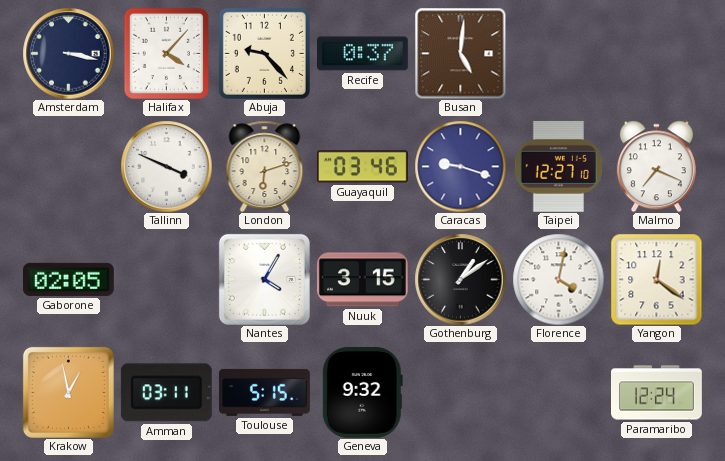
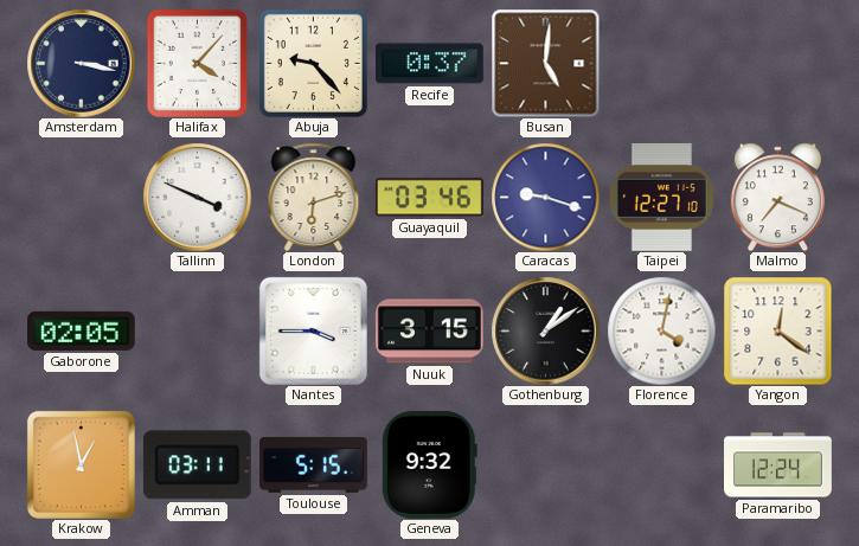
Nantes: 4:05 -> 3:45 (313, 330)
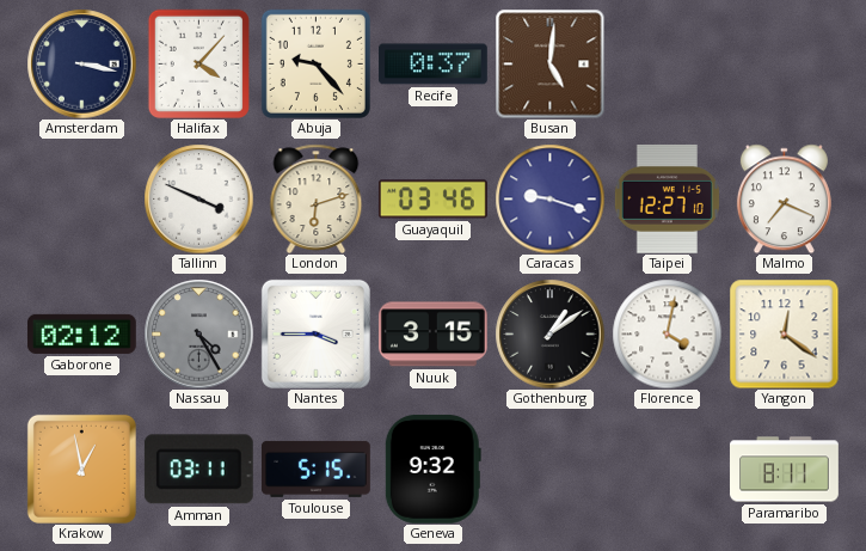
Gaborone: 02:05 -> 02:12 (81, 333)
Nassau: none -> 4:25 (198, 333)
Paramaribo: 12:24 -> 8:11 (785, 470)
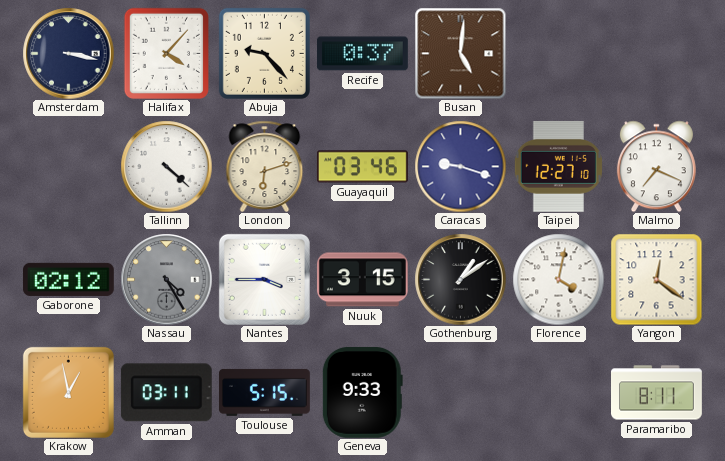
Tallinn: 3:49 -> 4:22 (166, 166)
Geneva: 9:32 -> 9:33 (362, 392)
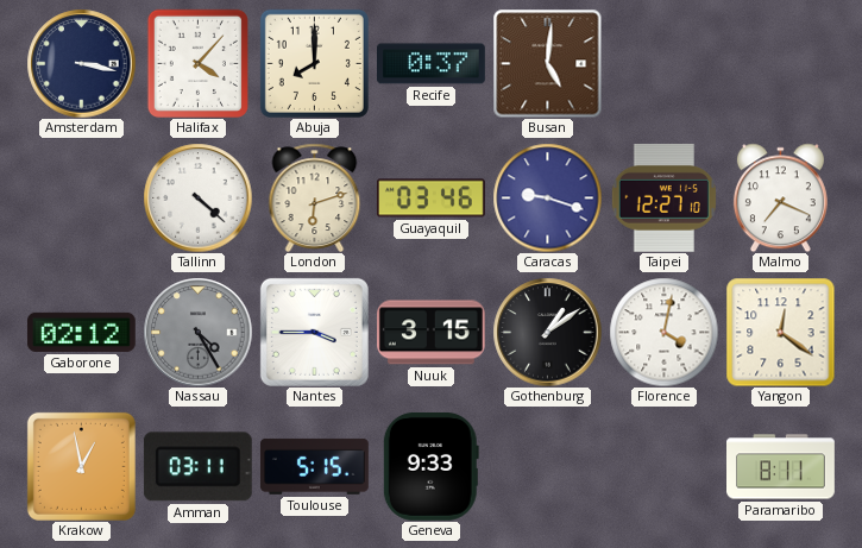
Abuja: 9:23 -> 8:00 (314, 63)
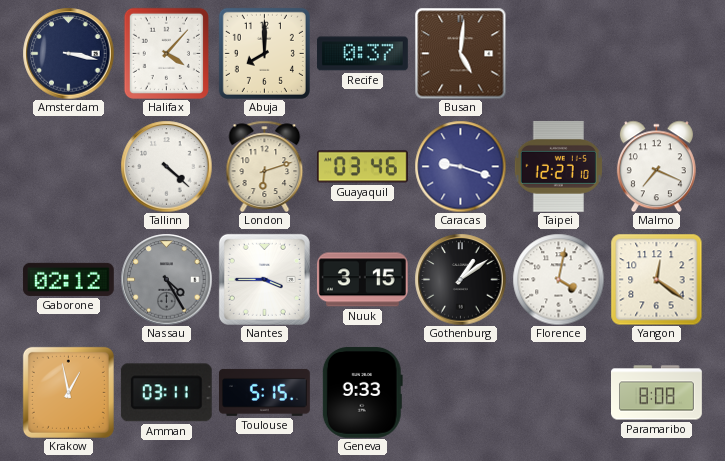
Paramaribo: 8:11 -> 8:08 (657, 393)
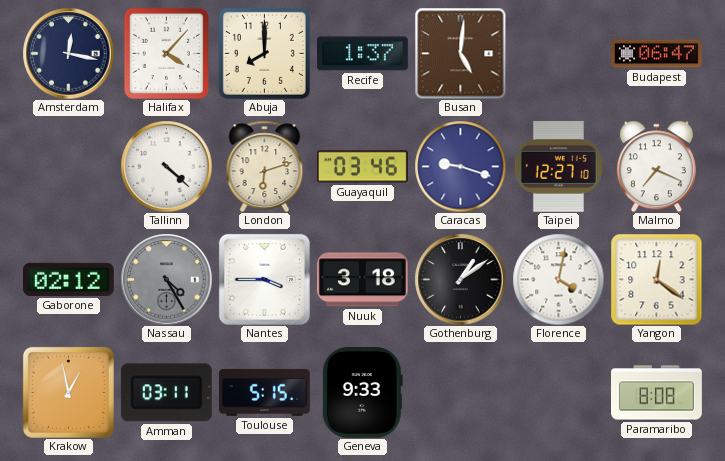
Amsterdam: 3:17 -> 12:17 (68, 53)
Recife: 0:37 -> 1:37 (363, 54)
Budapest: none -> 06:47 (657, 54)
Nuuk: 3:15 -> 3:18 (362, 280)
